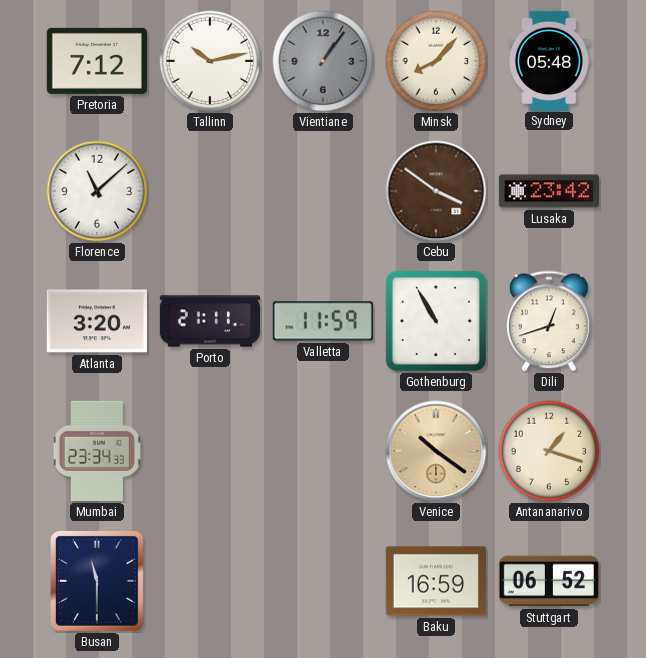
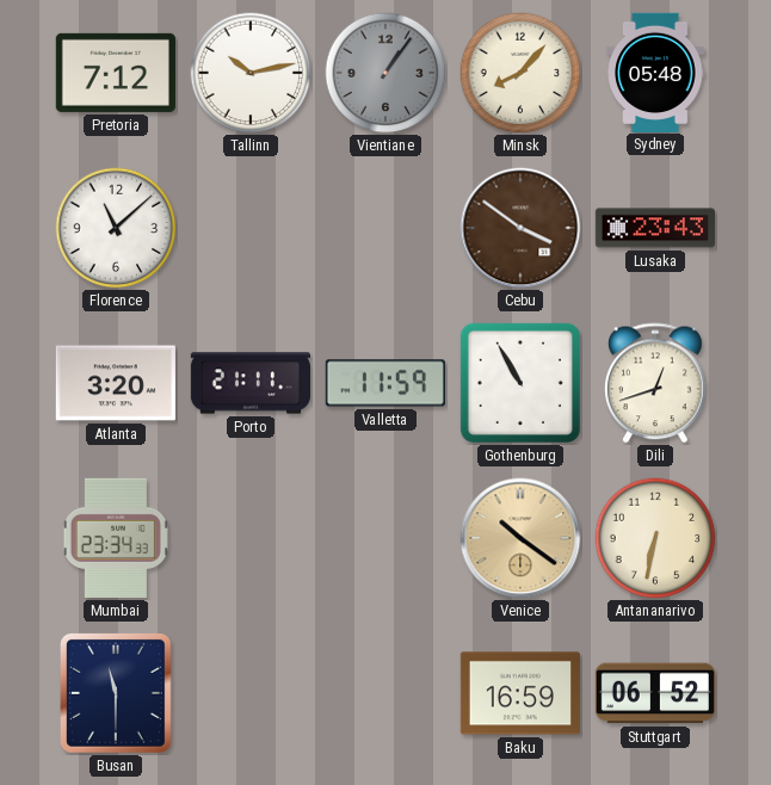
Lusaka: 23:42 -> 23:43 (654, 228)
Antananarivo: 1:18 -> 6:32 (655, 538)
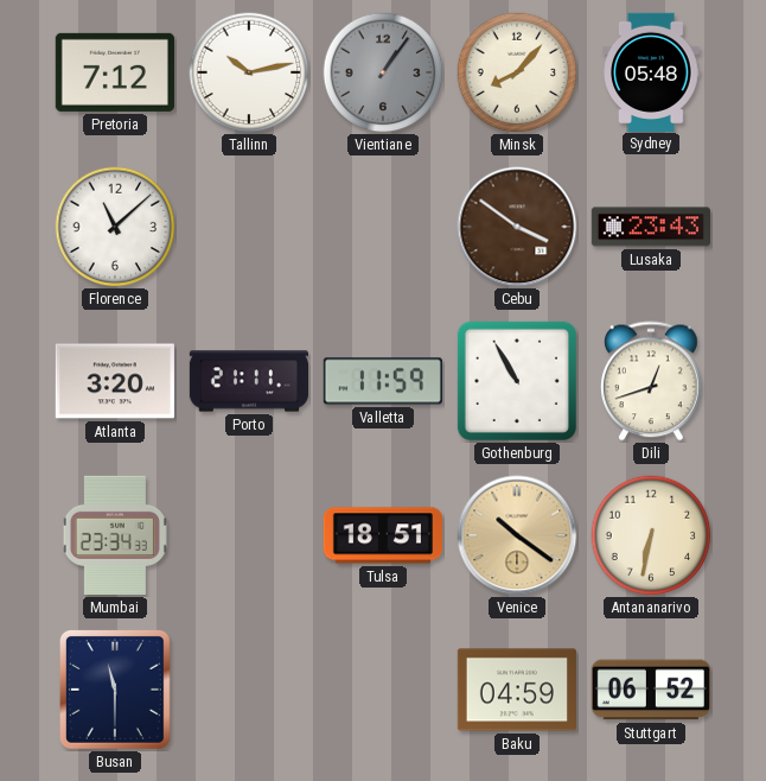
Tulsa: none -> 18:51 (382, 535)
Baku: 16:59 -> 04:59 (517, 690)
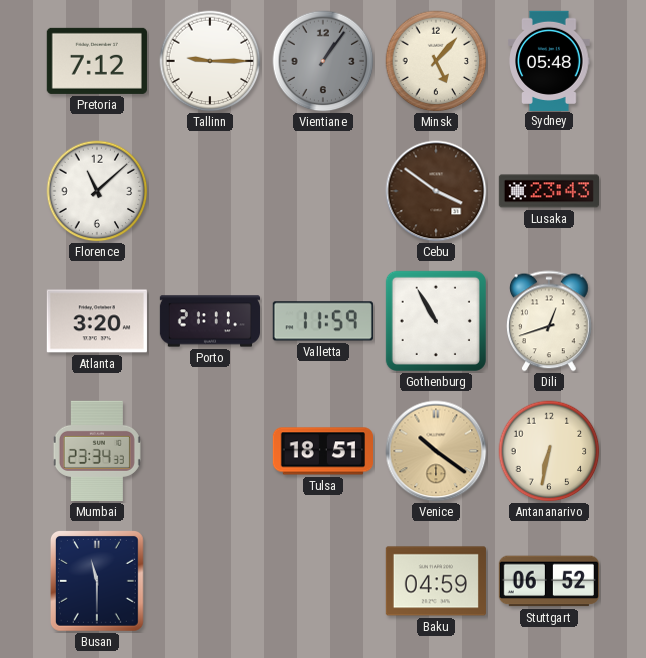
Tallinn: 10:13 -> 9:15 (210, 61)
Minsk: 8:07 -> 5:07 (436, 61)
